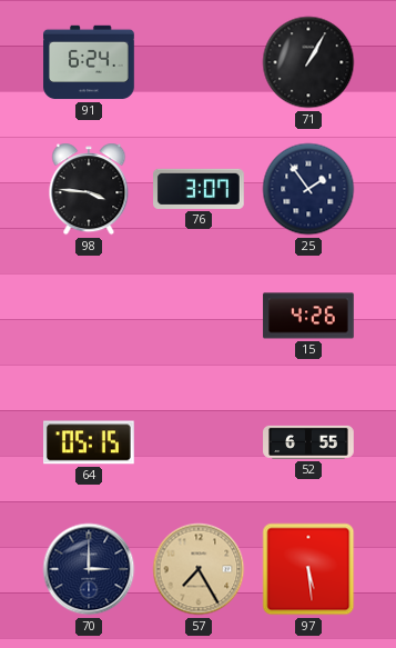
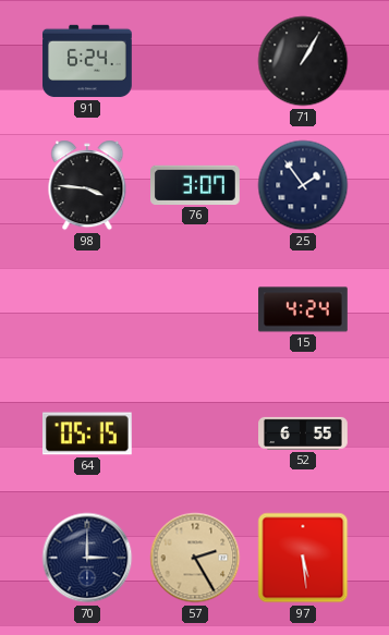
15: 4:26 -> 4:24 (303, 309)
57: 7:25 -> 2:25 (195, 558)
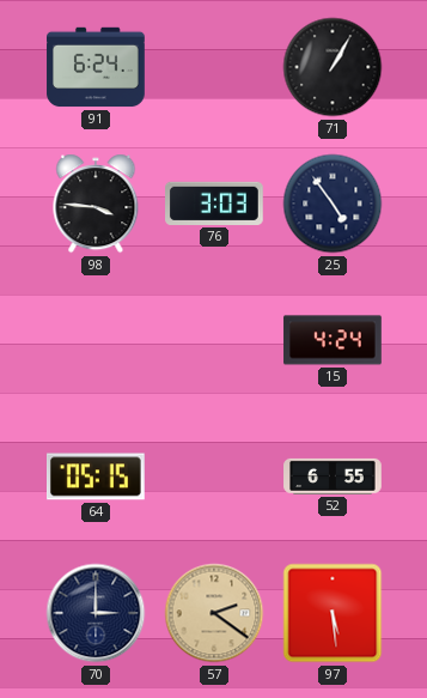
76: 3:07 -> 3:03 (215, 204)
25: 1:54 -> 4:54 (333, 204)
57: 2:25 -> 2:21 (214, 613)
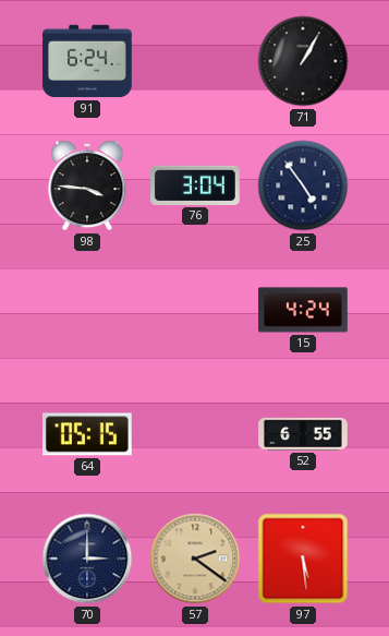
76: 3:03 -> 3:04 (196, 185)
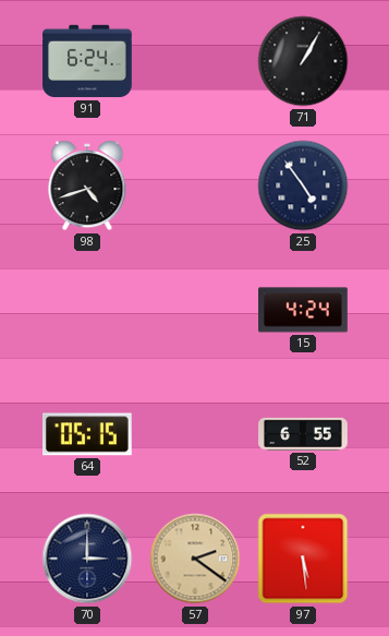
98: 3:46 -> 4:42 (87, 185)
76: 3:04 -> none (196, 185)
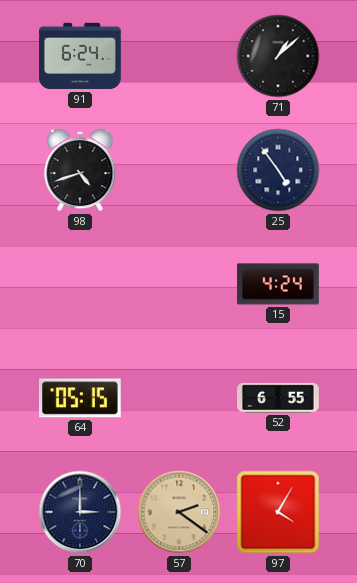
71: 1:05 -> 1:08 (278, 56)
97: 5:29 -> 4:05 (278, 512)
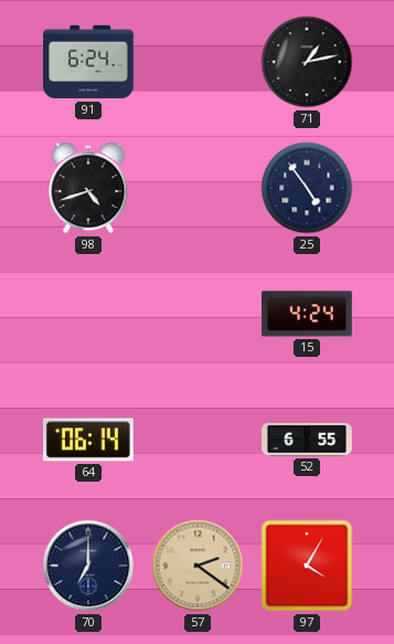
71: 1:08 -> 1:13 (307, 62)
64: 05:15 -> 06:14 (89, 440)
70: 3:00 -> 7:00 (88, 566)
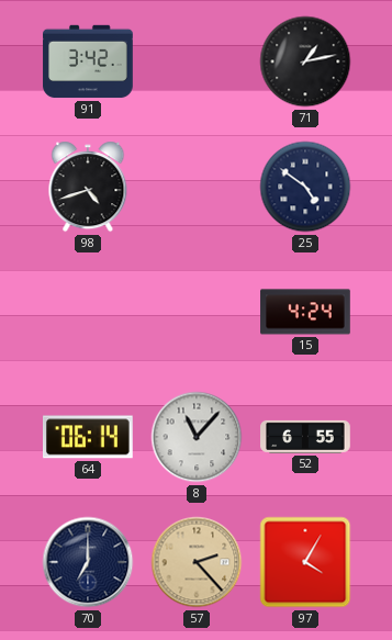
91: 6:24 -> 3:42 (88, 61)
25: 4:54 -> 4:51 (305, 187)
8: none -> 11:07 (197, 437)
57: 2:21 -> 2:23 (197, 562)
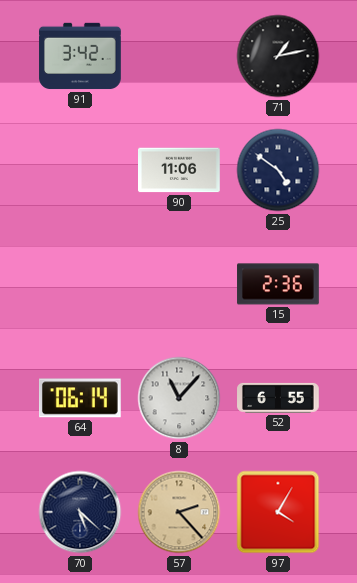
98: 4:42 -> none (88, 187)
90: none -> 11:06 (180, 170)
15: 4:24 -> 2:36 (278, 284)
70: 7:00 -> 5:22 (80, 512)
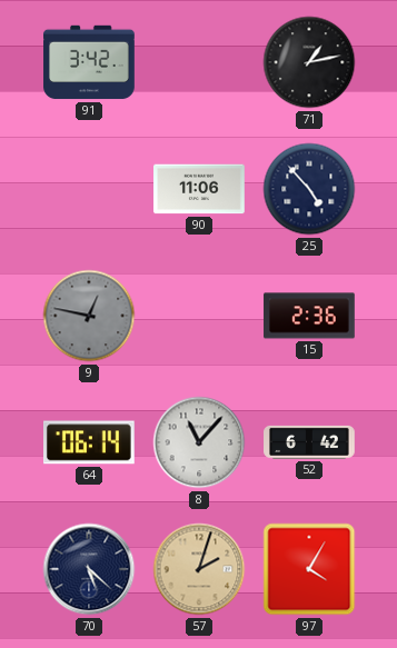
25: 4:51 -> 4:53 (309, 189)
9: none -> 12:47 (89, 316)
52: 6:55 -> 6:42 (309, 442)
57: 2:23 -> 2:03 (199, 569)
